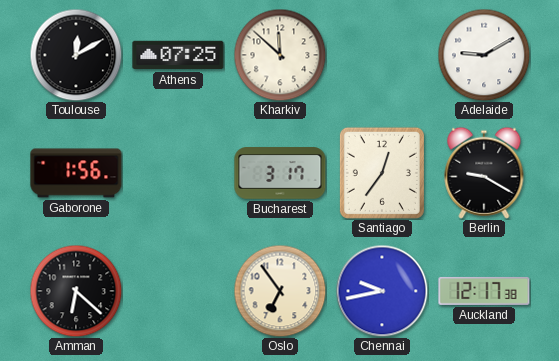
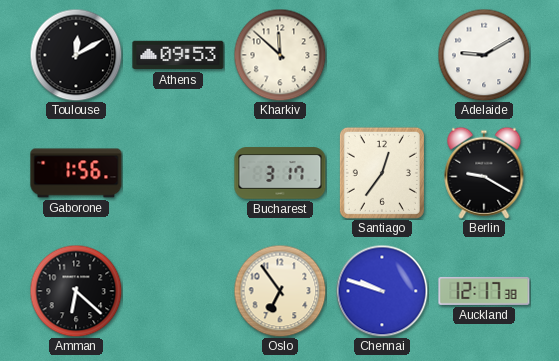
Athens: 07:25 -> 09:53 (178, 55)
Chennai: 9:43 -> 9:48 (382, 291)
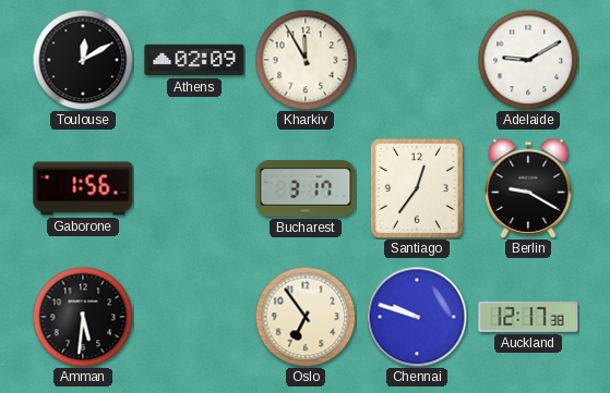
Athens: 09:53 -> 02:09 (194, 60)
Kharkiv: 11:52 -> 11:55 (306, 60)
Amman: 6:22 -> 5:31 (83, 317)
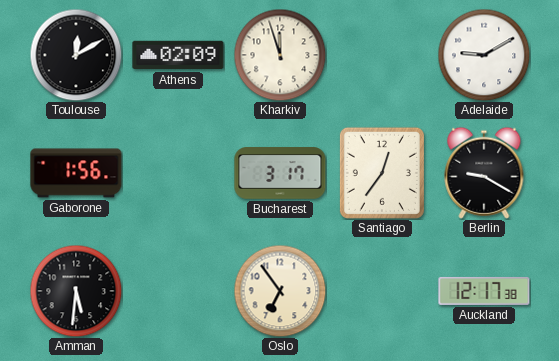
Kharkiv: 11:55 -> 11:57 (280, 55)
Chennai: 9:48 -> none (417, 317)
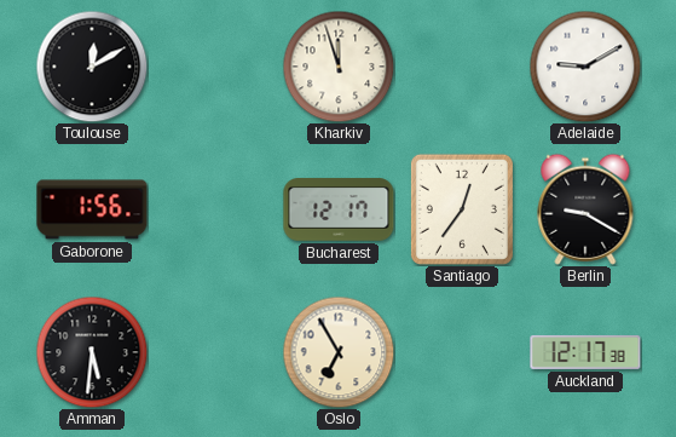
Athens: 02:09 -> none (178, 55)
Bucharest: 3:17 -> 12:17 (339, 209)
Oslo: 6:54 -> 6:55 (339, 352)
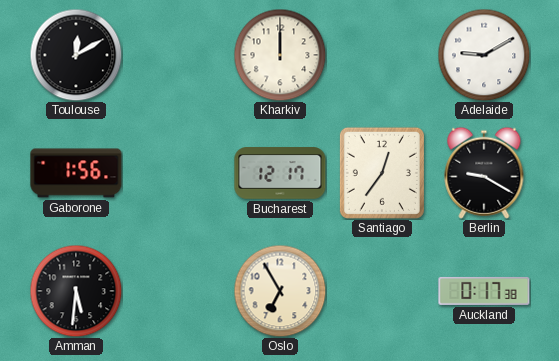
Kharkiv: 11:57 -> 12:00 (280, 55)
Auckland: 12:17 -> 0:17 (484, 291)
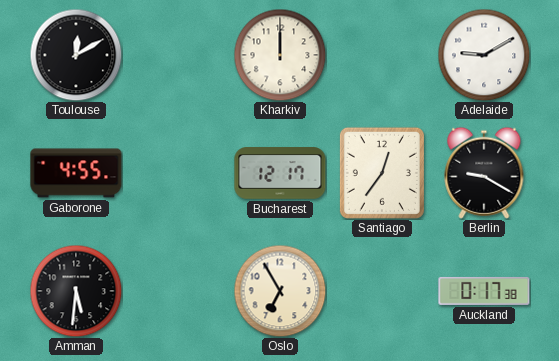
Gaborone: 1:56 -> 4:55 (76, 173)
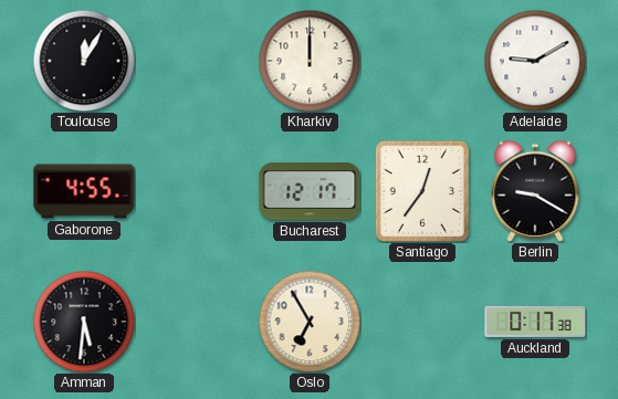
Toulouse: 12:10 -> 12:05 (84, 61)
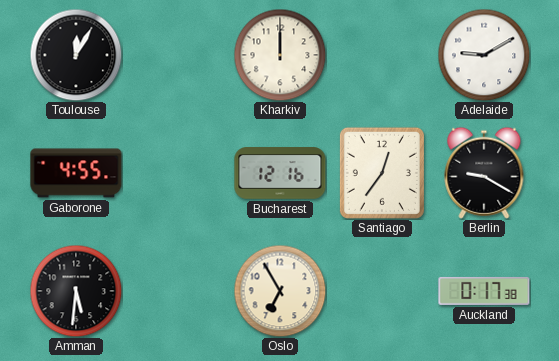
Bucharest: 12:17 -> 12:16 (280, 173)
